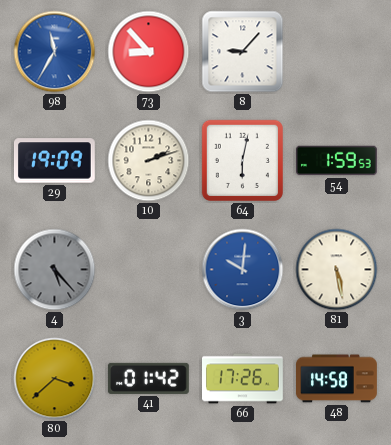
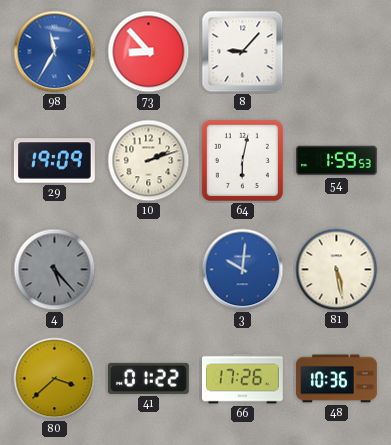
41: 01:42 -> 01:22 (148, 378)
48: 14:58 -> 10:36 (337, 379)
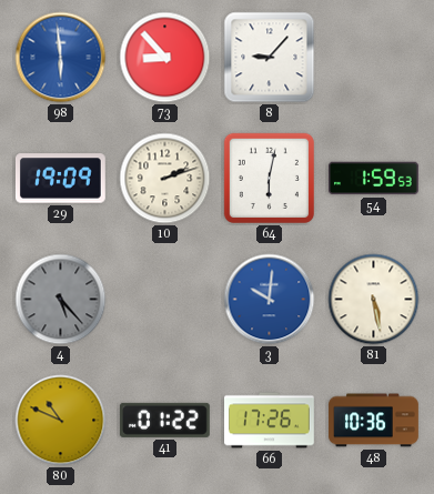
98: 11:35 -> 5:59 (61, 58)
80: 3:38 -> 10:49 (61, 421)
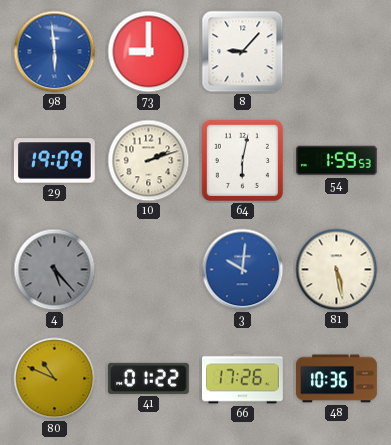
73: 8:53 -> 9:00 (149, 52)
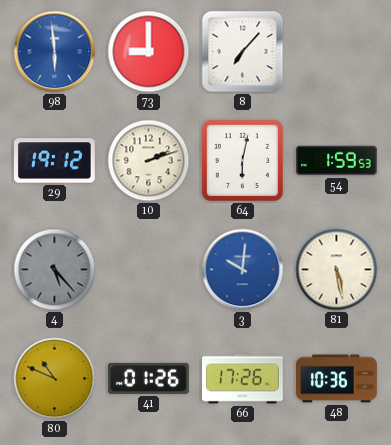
8: 9:07 -> 7:07 (243, 52)
29: 19:09 -> 19:12 (54, 161)
41: 01:22 -> 01:26 (148, 378)
